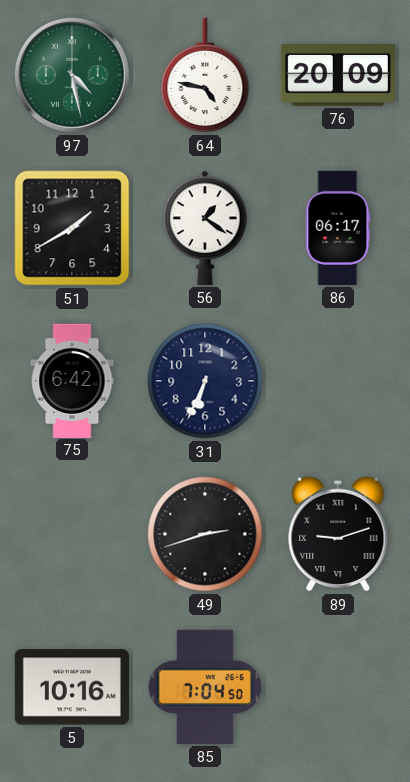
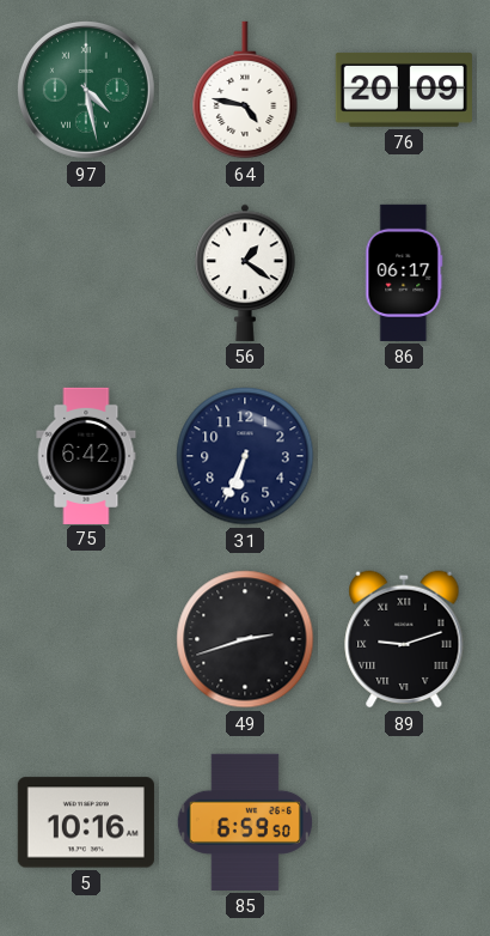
51: 1:40 -> none (72, 228)
85: 7:04 -> 6:59 (245, 822)
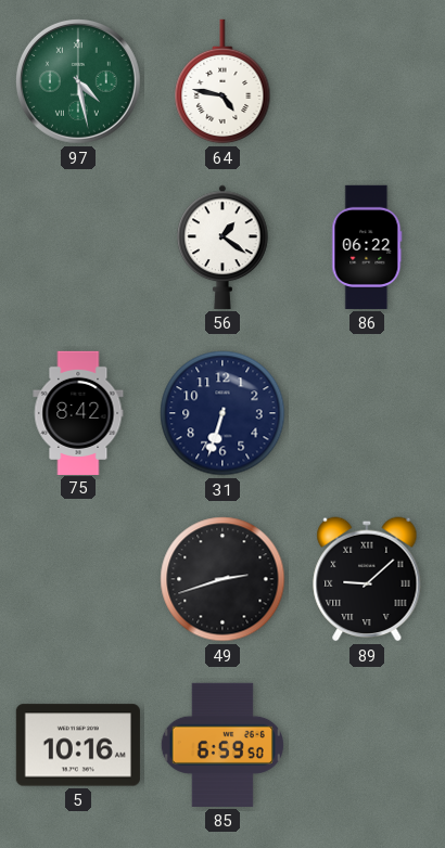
76: 20:09 -> none (404, 90)
86: 06:17 -> 06:22 (367, 247)
75: 6:42 -> 8:42 (78, 412)
31: 6:34 -> 6:33 (223, 413)
89: 9:12 -> 9:08 (367, 579)
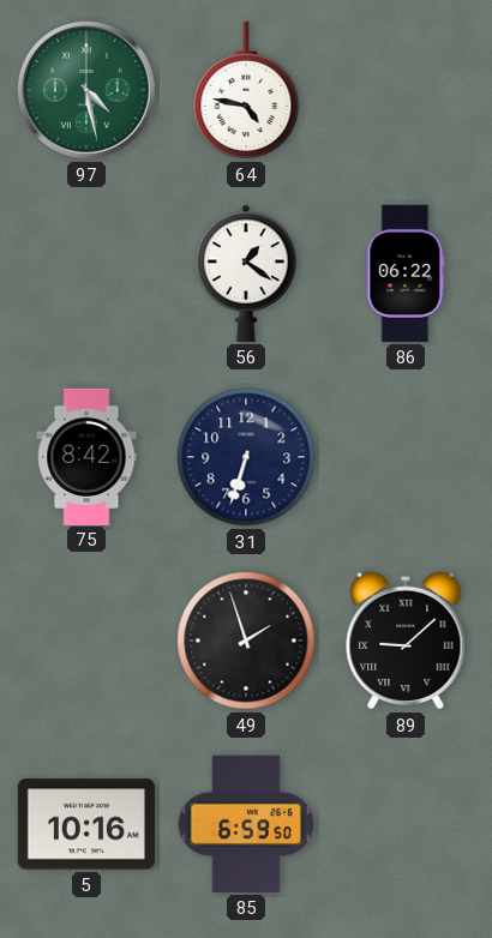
49: 2:42 -> 1:57 (246, 641)
